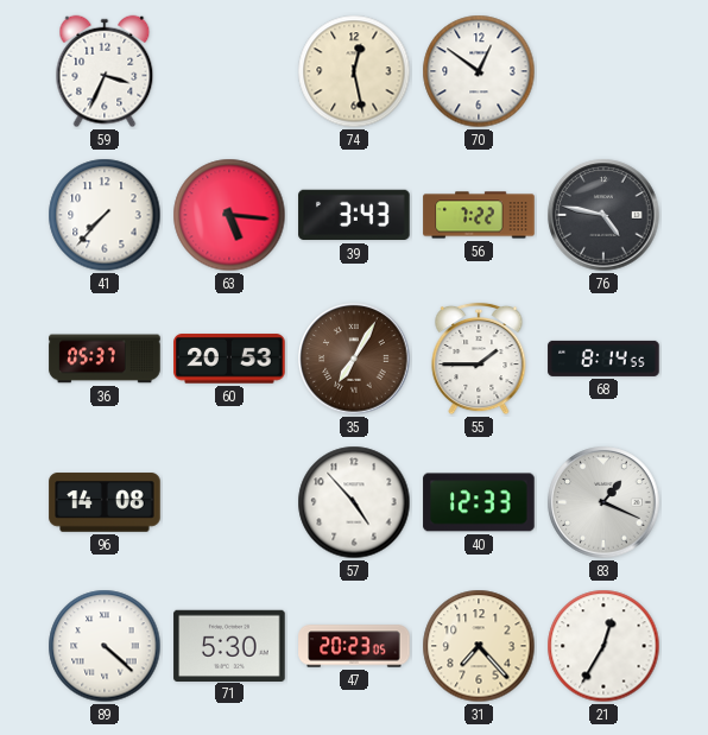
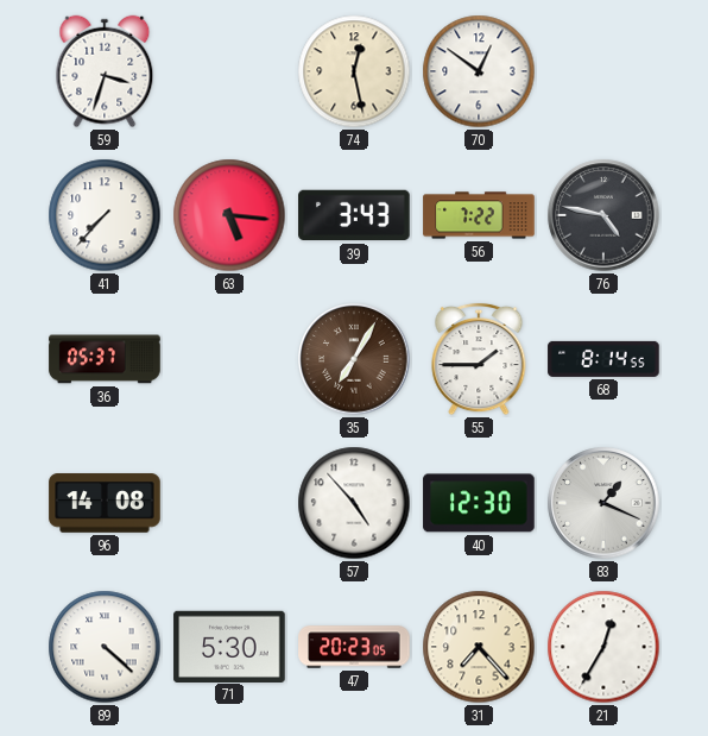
59: 3:34 -> 3:33 (105, 71)
60: 20:53 -> none (229, 359)
40: 12:33 -> 12:30 (479, 503)
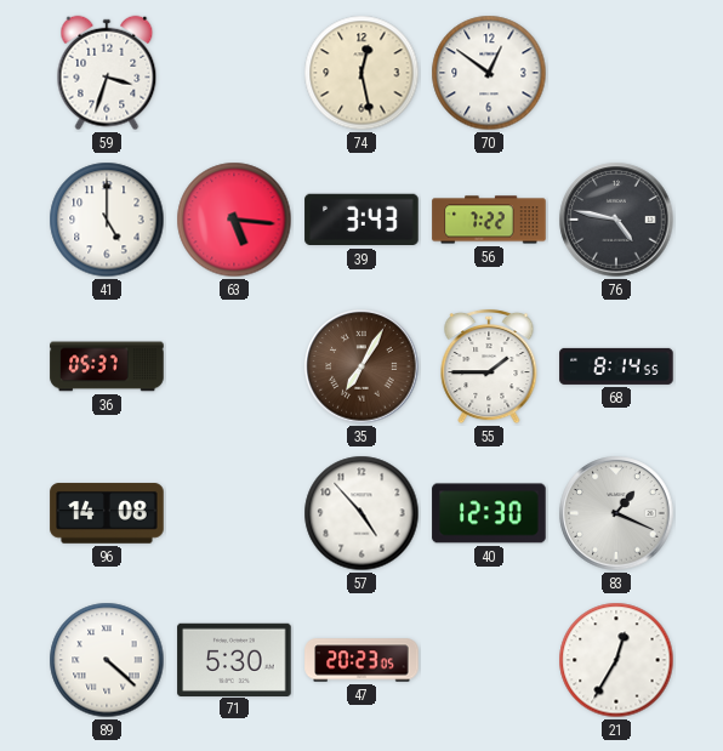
41: 7:37 -> 5:00 (107, 220)
31: 7:23 -> none (479, 647)
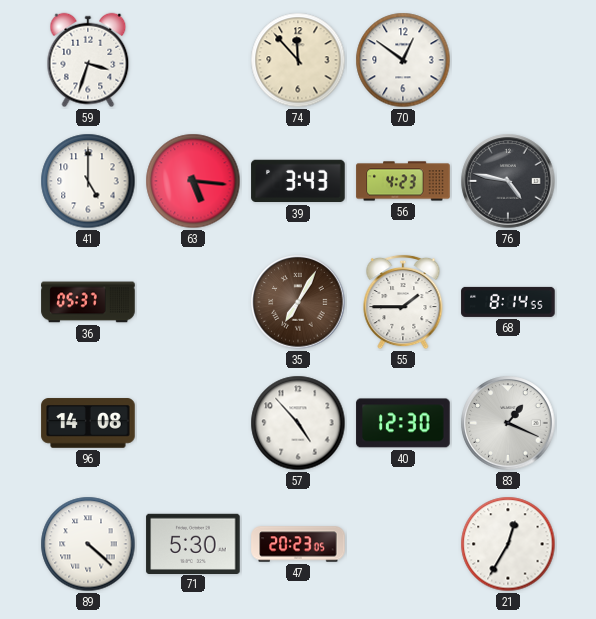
74: 12:28 -> 11:53 (298, 60)
56: 7:22 -> 4:23 (403, 181)
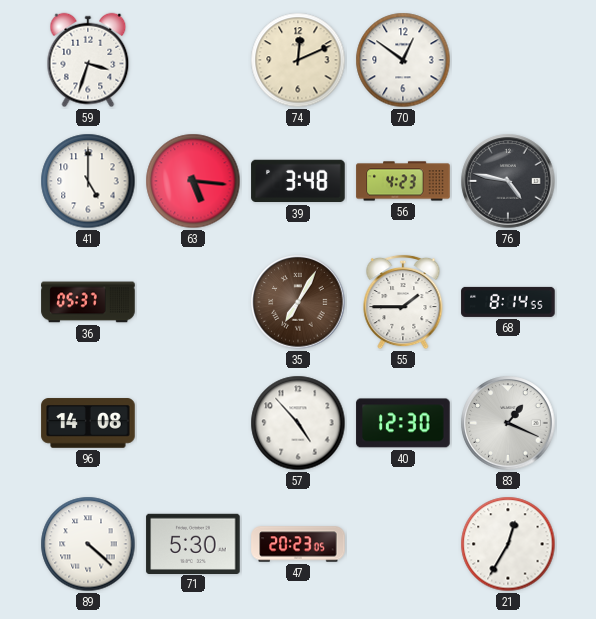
74: 11:53 -> 12:11 (298, 60)
39: 3:43 -> 3:48 (298, 181)
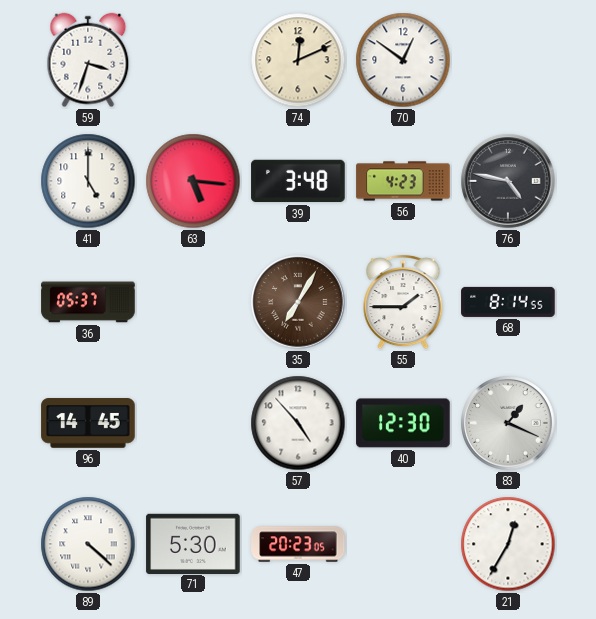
96: 14:08 -> 14:45 (88, 423)
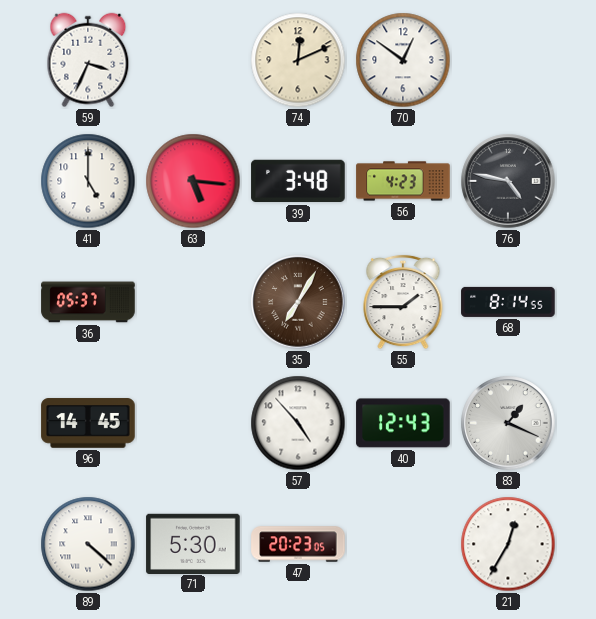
59: 3:33 -> 3:34 (88, 60)
40: 12:30 -> 12:43 (403, 423)
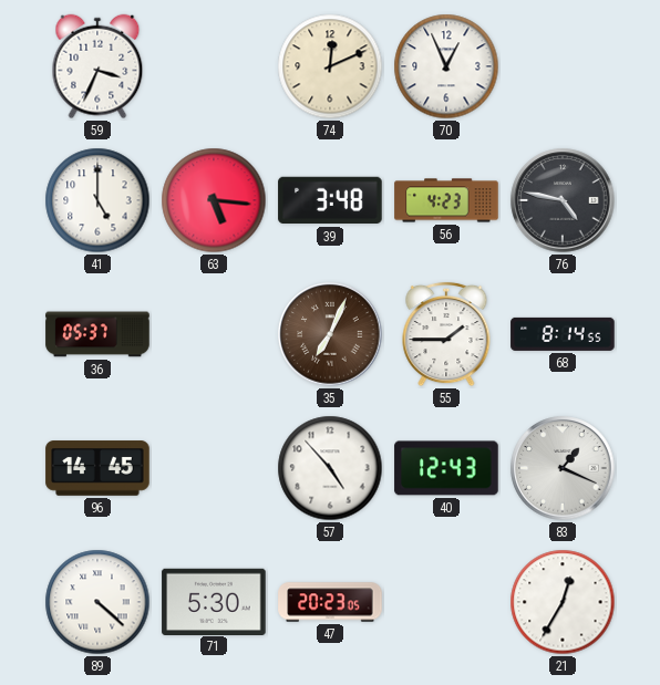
70: 12:51 -> 12:56 (446, 66)
35: 7:05 -> 7:04 (330, 334)
